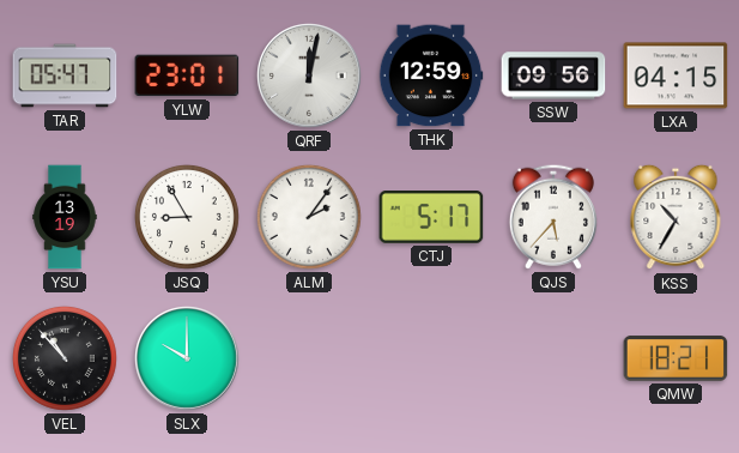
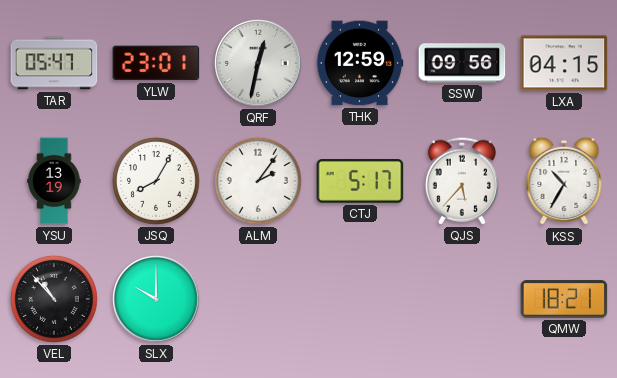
QRF: 12:02 -> 12:32 (259, 64)
JSQ: 8:55 -> 8:05 (156, 181)
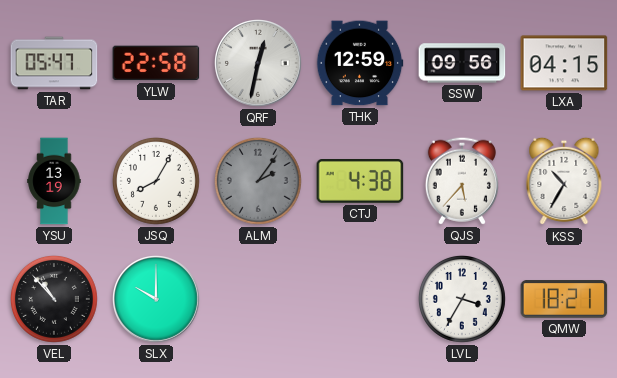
YLW: 23:01 -> 22:58 (156, 63)
ALM dial: white -> grey (258, 181)
CTJ: 5:17 -> 4:38 (360, 182)
LVL: none -> 3:35 (462, 299)
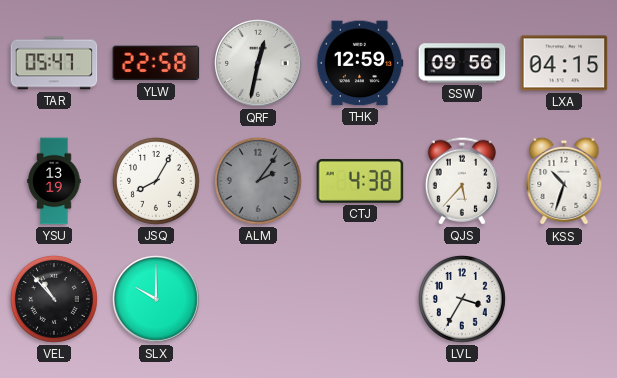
KSS: 10:35 -> 10:33 (564, 181)
QMW: 18:21 -> none (564, 299)
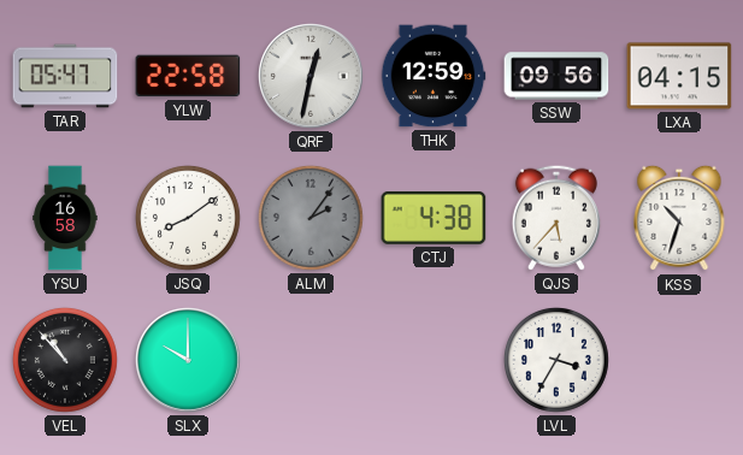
YSU: 13:19 -> 16:58 (65, 218)
JSQ: 8:05 -> 8:09 (188, 218)
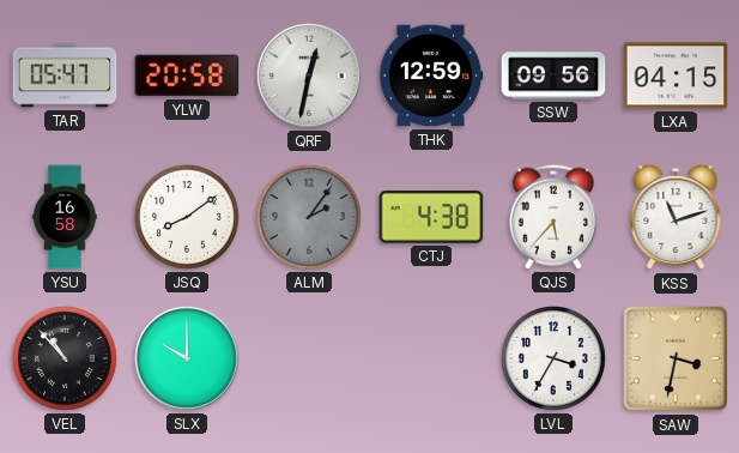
YLW: 22:58 -> 20:58 (187, 75)
KSS: 10:33 -> 11:12 (676, 217)
SAW: none -> 3:32 (676, 358)
